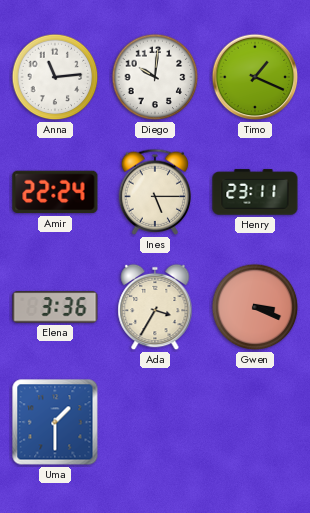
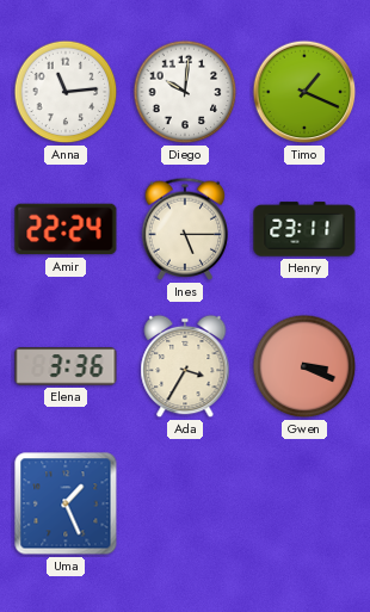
Uma: 1:30 -> 1:26 (66, 503)
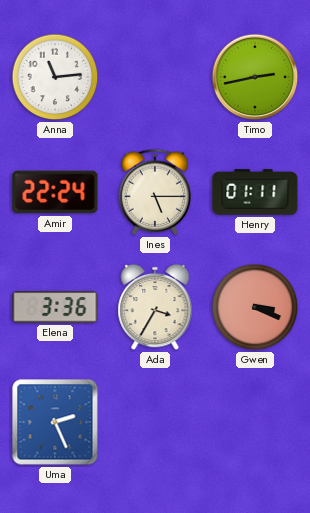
Diego: 10:01 -> none (185, 92)
Timo: 1:19 -> 2:43 (255, 77)
Henry: 23:11 -> 01:11 (255, 192)
Uma: 1:26 -> 2:26 (55, 422)
